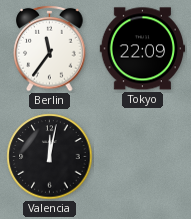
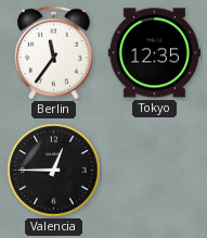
Tokyo: 22:09 -> 12:35 (154, 53)
Valencia: 12:02 -> 12:45 (54, 171)
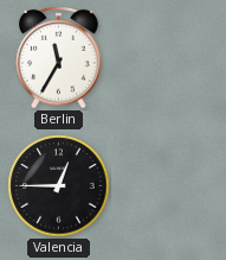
Berlin: 11:36 -> 11:35 (59, 57)
Tokyo: 12:35 -> none (154, 53)
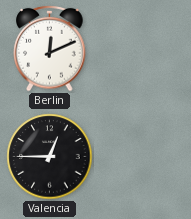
Berlin: 11:35 -> 12:11 (50, 48)
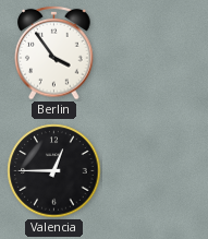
Berlin: 12:11 -> 3:54 (54, 52)
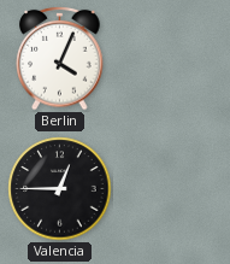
Berlin: 3:54 -> 4:04 (60, 58)
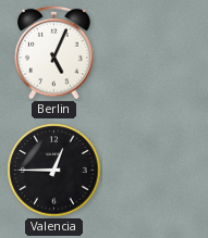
Berlin: 4:04 -> 5:04 (54, 52)
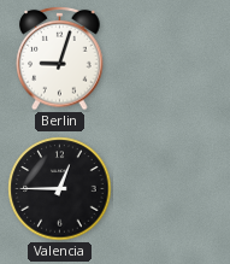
Berlin: 5:04 -> 9:03 (60, 58)
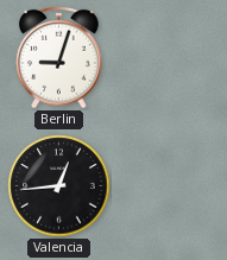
Valencia: 12:45 -> 12:44 (59, 186)
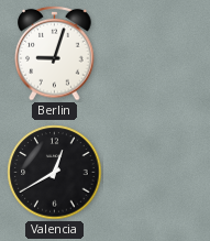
Valencia: 12:44 -> 12:40 (55, 173)
